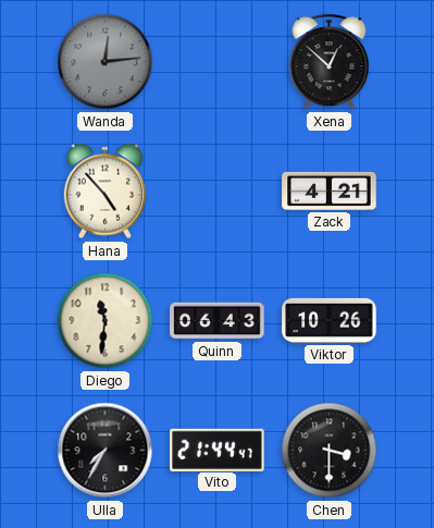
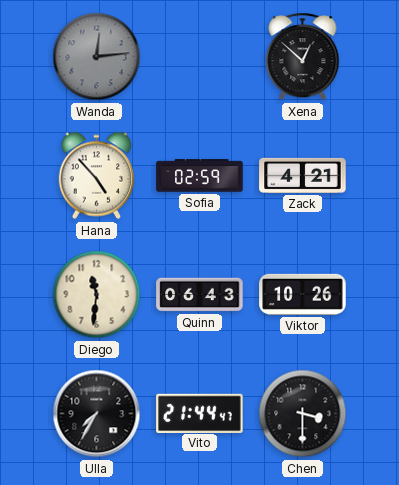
Sofia: none -> 02:59 (200, 176)
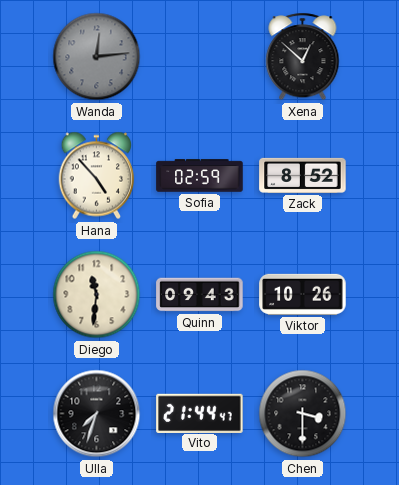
Zack: 4:21 -> 8:52 (303, 175)
Quinn: 06:43 -> 09:43 (200, 295)
Ulla: 7:35 -> 7:33 (97, 414)
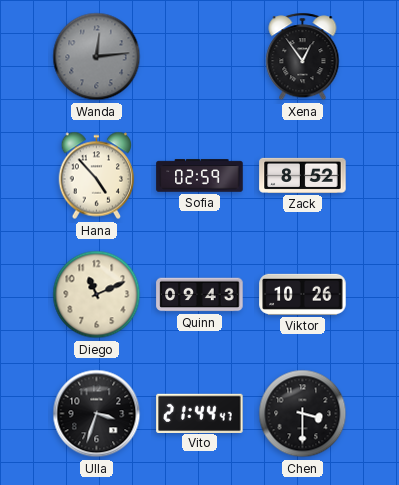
Xena: 12:52 -> 12:54 (303, 57)
Diego: 11:31 -> 11:11 (97, 295)
Ulla: 7:33 -> 3:33 (97, 414)
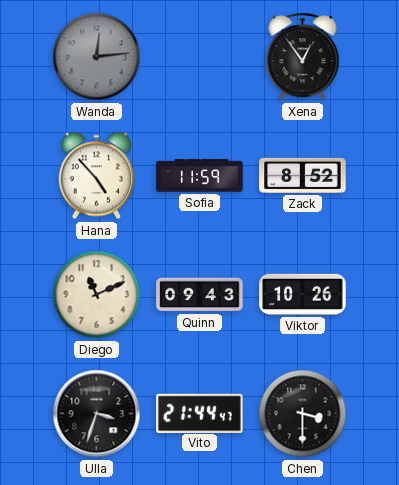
Sofia: 02:59 -> 11:59 (200, 176)
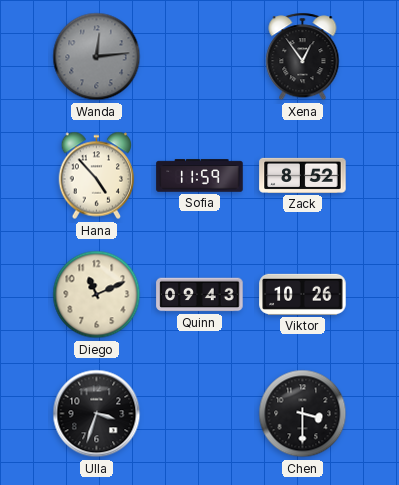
Vito: 21:44 -> none (200, 413)
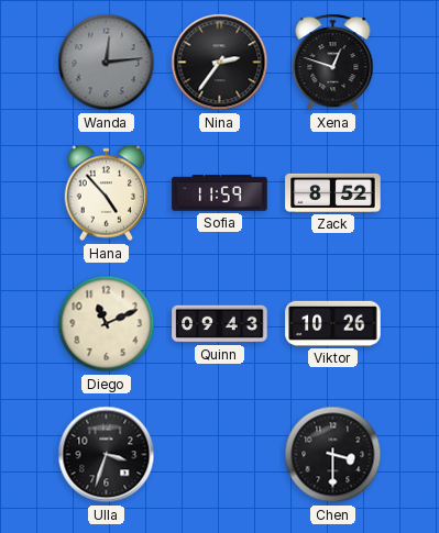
Nina: none -> 2:36 (220, 63)
Xena: 12:54 -> 12:48 (333, 63)
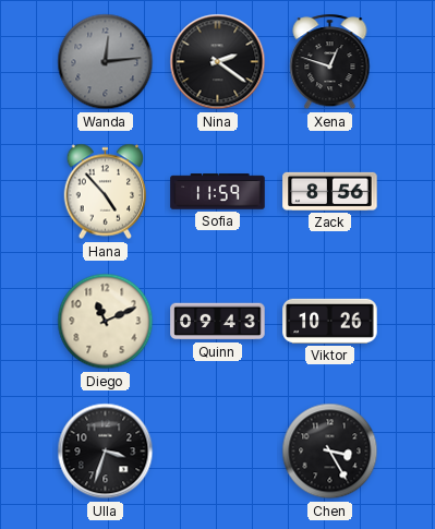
Nina: 2:36 -> 2:21 (218, 62)
Zack: 8:52 -> 8:56 (330, 191)
Chen: 3:30 -> 3:25 (330, 452)
